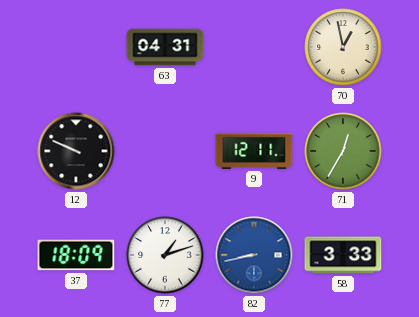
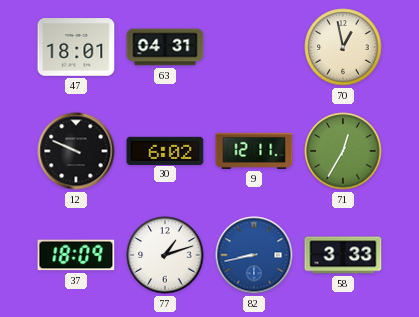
47: none -> 18:01 (76, 47)
30: none -> 6:02 (165, 150)
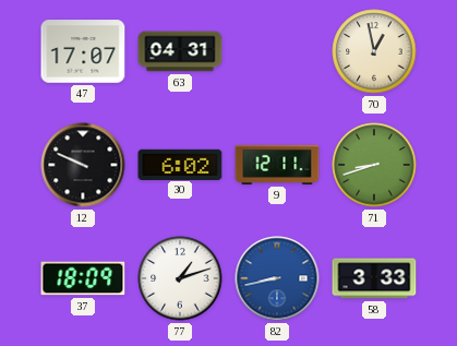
47: 18:01 -> 17:07 (83, 51)
71: 12:35 -> 8:42 (374, 165)
